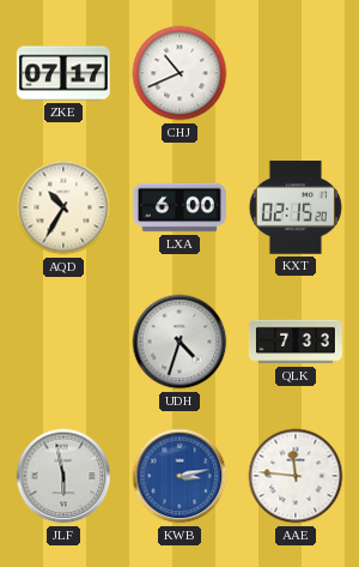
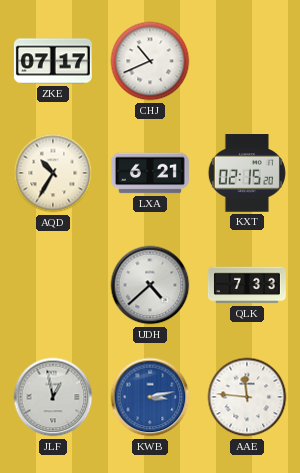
LXA: 6:00 -> 6:21 (150, 173)
UDH: 4:33 -> 4:38 (150, 285)
JLF: 5:58 -> 12:58 (53, 397)
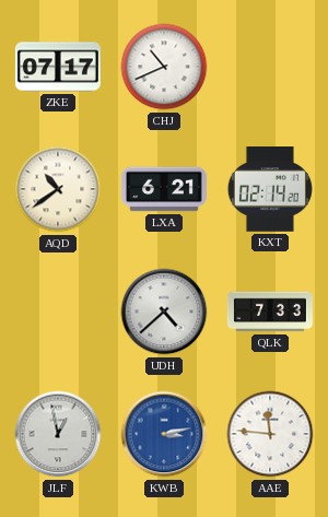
AQD: 10:35 -> 10:39 (58, 189)
KXT: 02:15 -> 02:14 (270, 189)
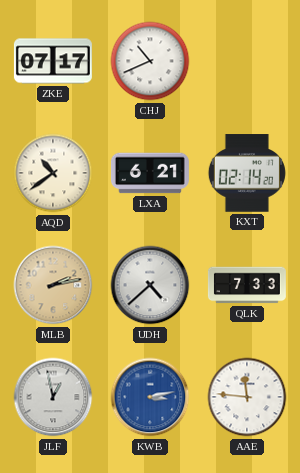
MLB: none -> 2:13 (53, 285)
